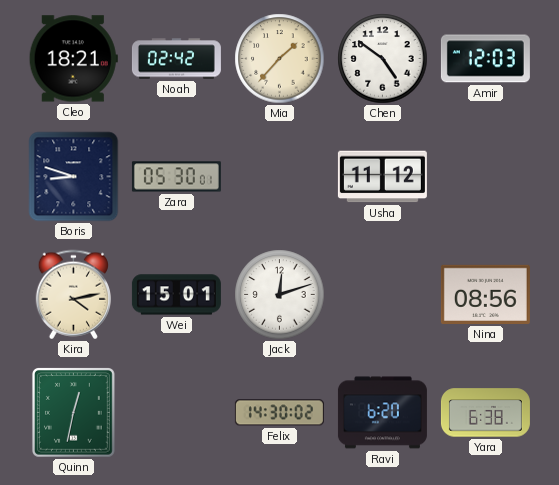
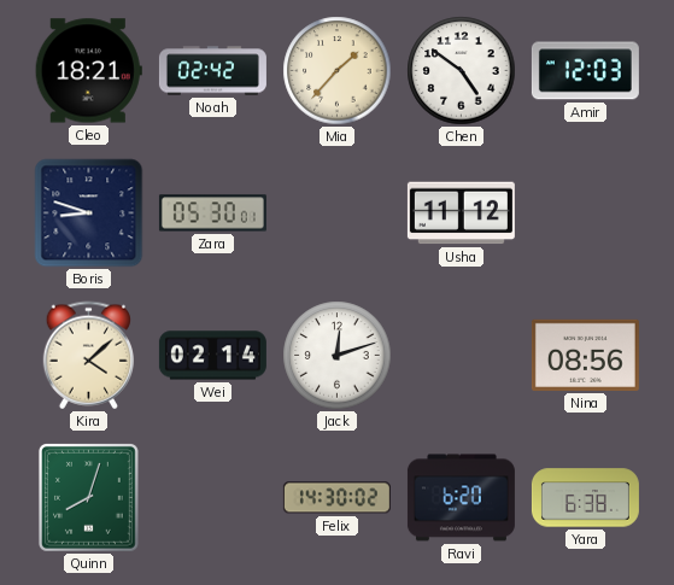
Kira: 4:13 -> 4:08 (88, 356)
Wei: 15:01 -> 02:14 (212, 356)
Quinn: 12:32 -> 8:03 (88, 498)
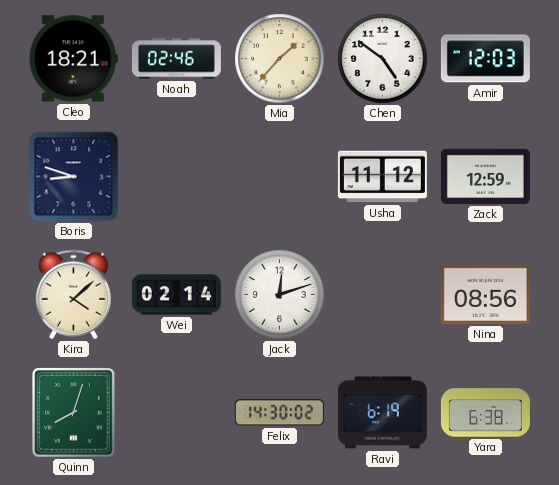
Noah: 02:42 -> 02:46 (176, 59)
Zara: 05:30 -> none (212, 213)
Zack: none -> 12:59 (485, 176)
Ravi: 6:20 -> 6:19 (382, 413)
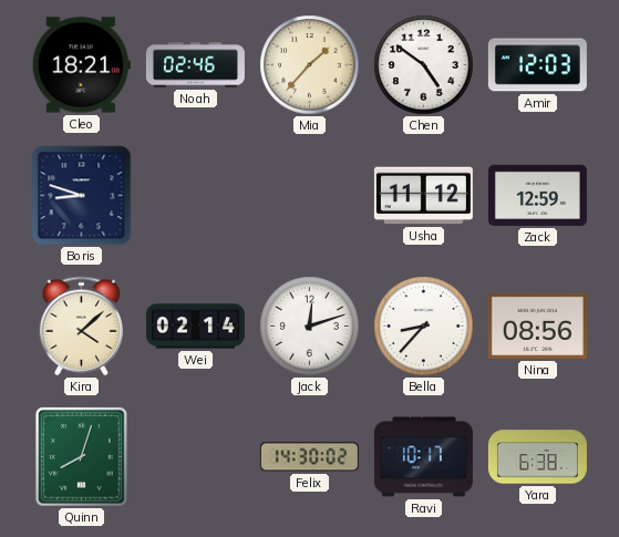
Bella: none -> 8:37 (424, 327)
Ravi: 6:19 -> 10:17 (423, 457)
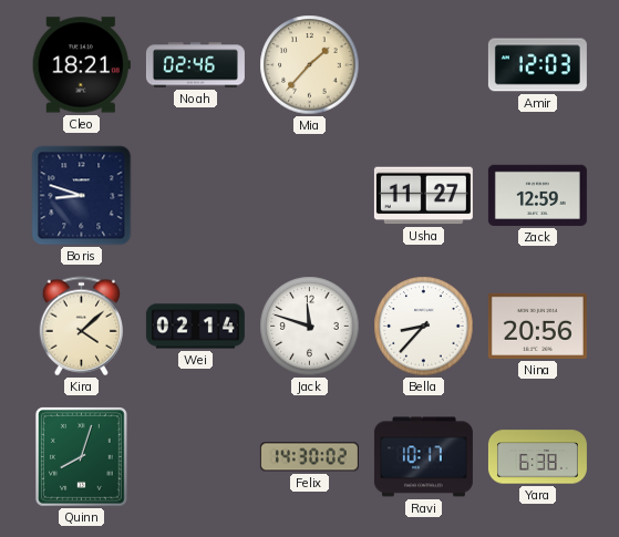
Chen: 4:51 -> none (424, 65)
Usha: 11:12 -> 11:27 (423, 196)
Jack: 12:12 -> 11:48 (310, 327)
Nina: 08:56 -> 20:56 (537, 326)
